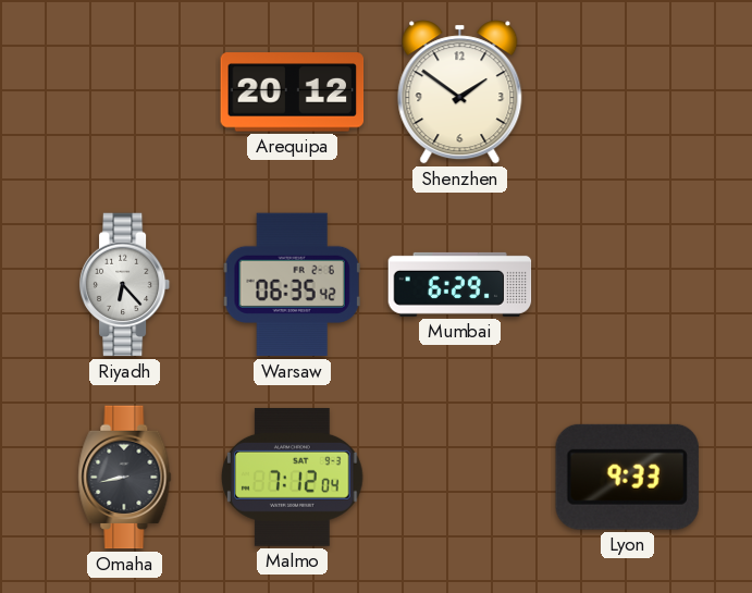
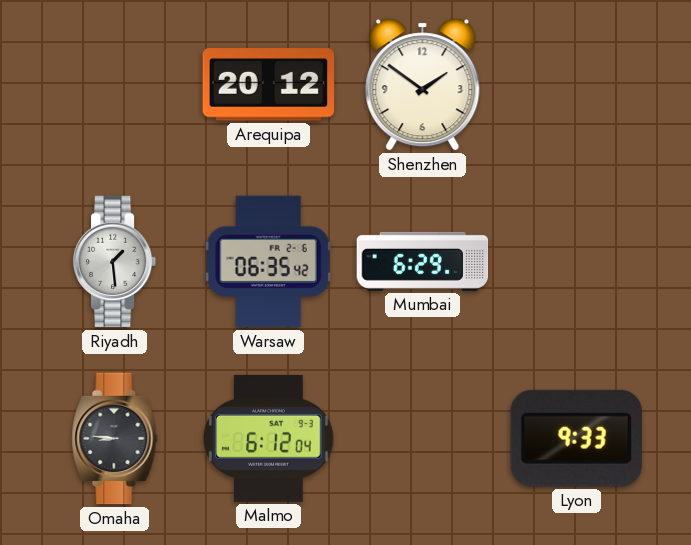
Riyadh: 6:23 -> 1:29 (115, 262)
Omaha: 8:43 -> 8:46 (115, 439)
Malmo: 7:12 -> 6:12 (269, 438)
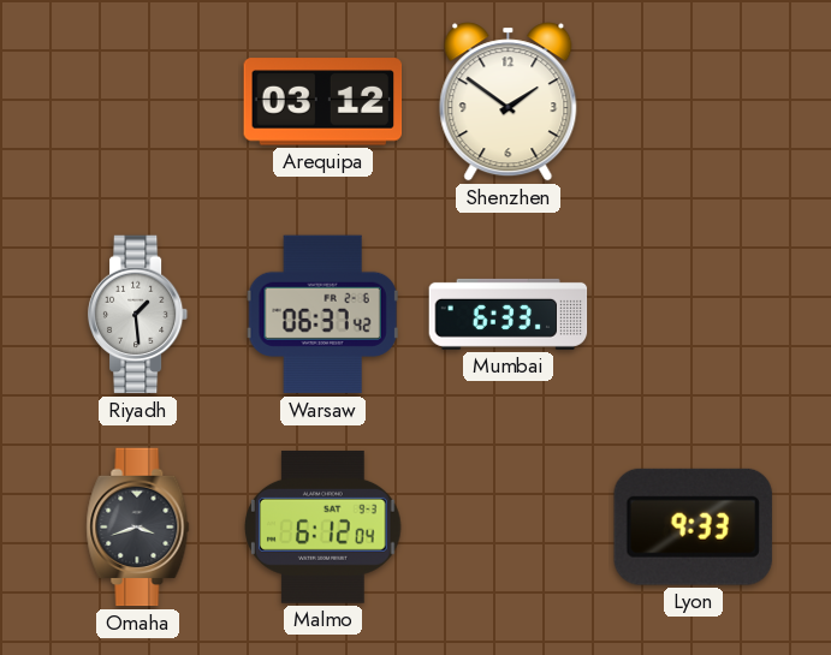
Arequipa: 20:12 -> 03:12 (324, 102)
Warsaw: 06:35 -> 06:37 (322, 315)
Mumbai: 6:29 -> 6:33 (509, 314)
Omaha: 8:46 -> 3:42 (138, 528)
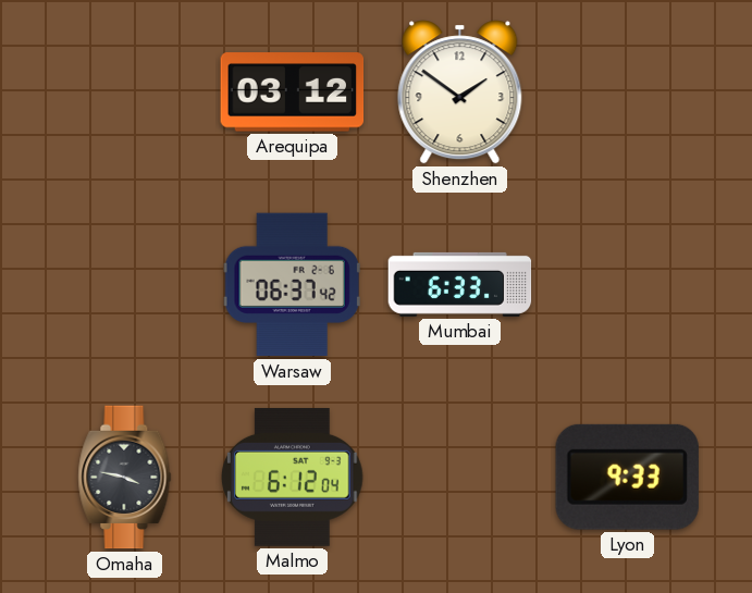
Riyadh: 1:29 -> none (138, 315)
Omaha: 3:42 -> 3:47 (125, 478)
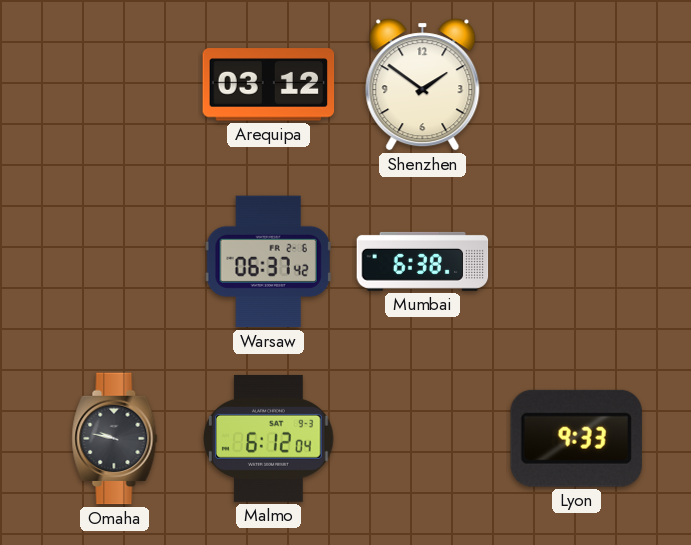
Mumbai: 6:33 -> 6:38 (423, 261)
Omaha: 3:47 -> 9:47 (115, 439)
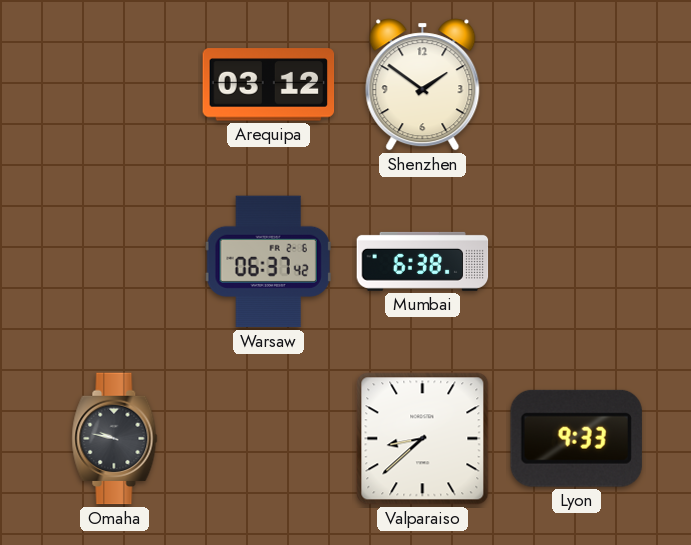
Malmo: 6:12 -> none (269, 438)
Valparaiso: none -> 8:38 (423, 439)
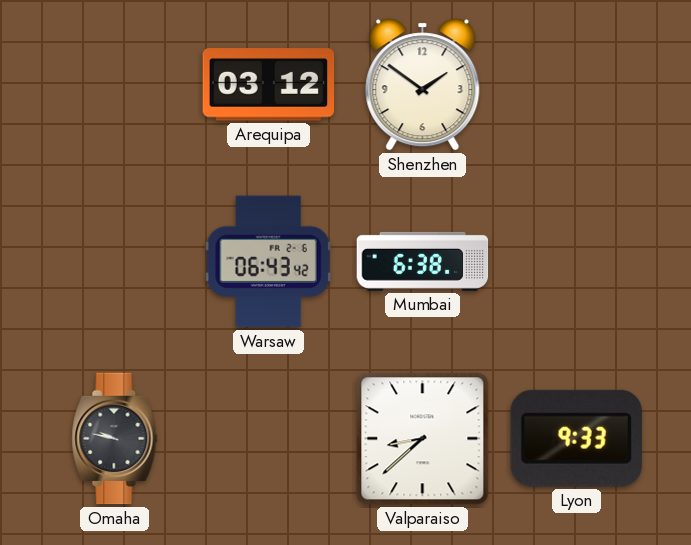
Warsaw: 06:37 -> 06:43 (268, 262)
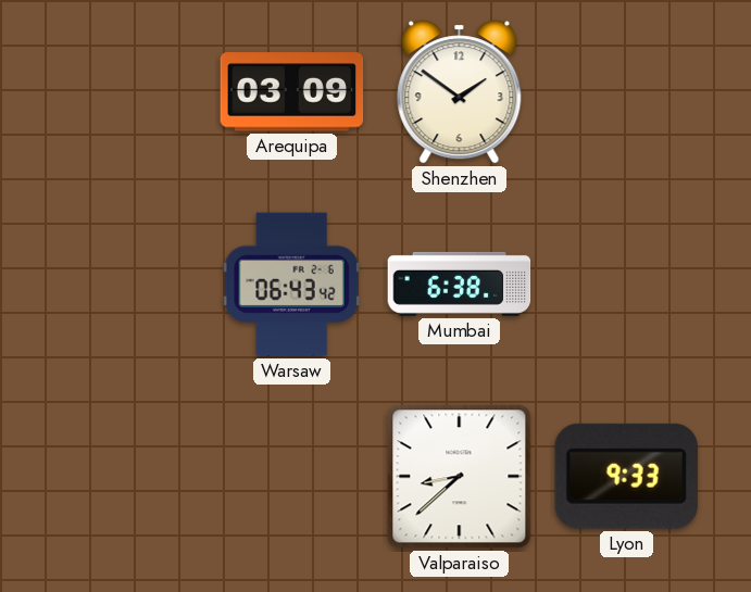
Arequipa: 03:12 -> 03:09 (292, 92)
Omaha: 9:47 -> none (115, 439)
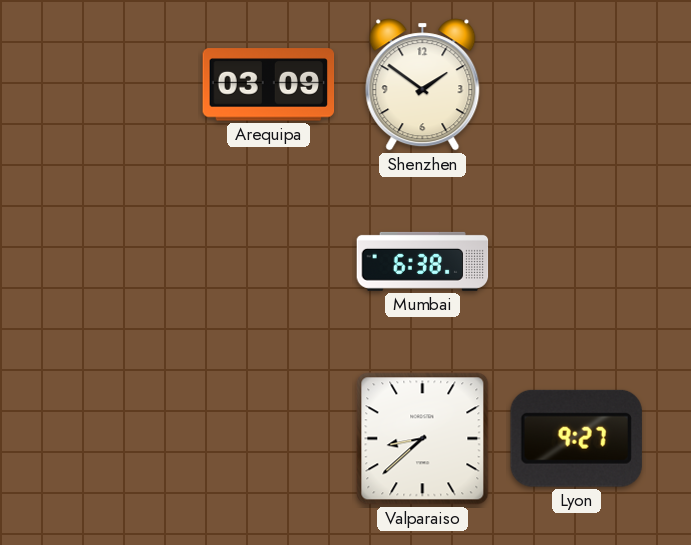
Warsaw: 06:43 -> none (291, 285)
Lyon: 9:33 -> 9:27 (576, 438)
